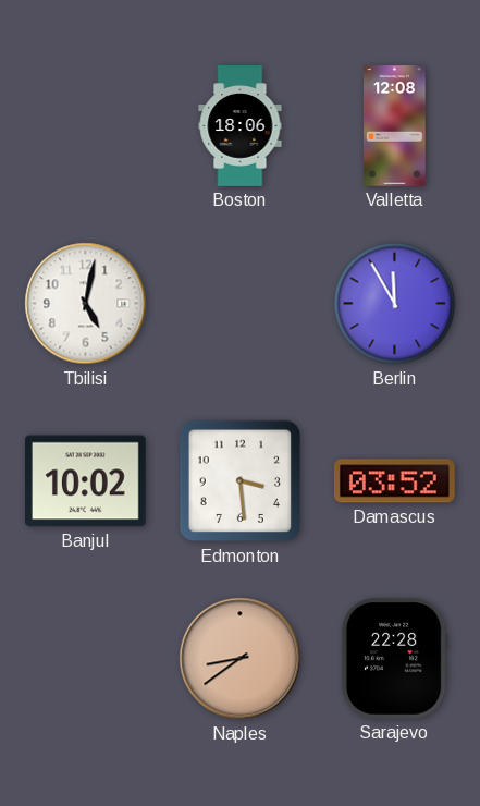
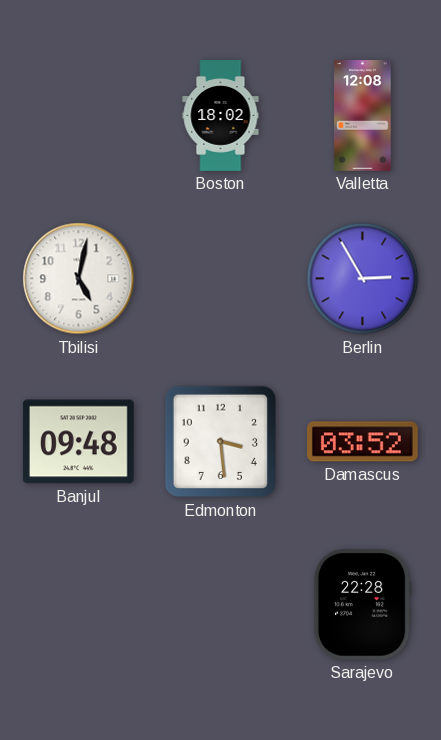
Boston: 18:06 -> 18:02 (221, 116)
Berlin: 11:55 -> 2:55 (363, 279)
Banjul: 10:02 -> 09:48 (78, 442)
Naples: 8:39 -> none (241, 659)
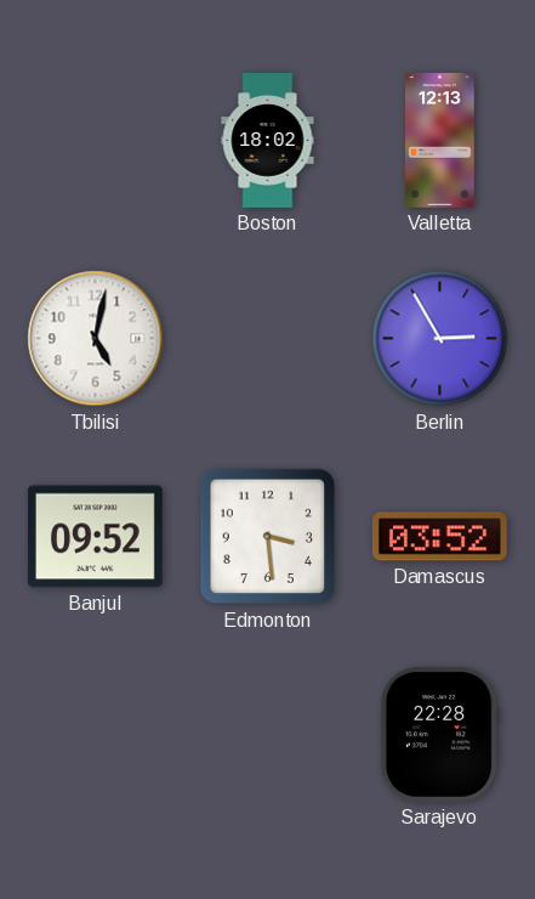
Valletta: 12:08 -> 12:13 (440, 141)
Banjul: 09:48 -> 09:52 (95, 537)
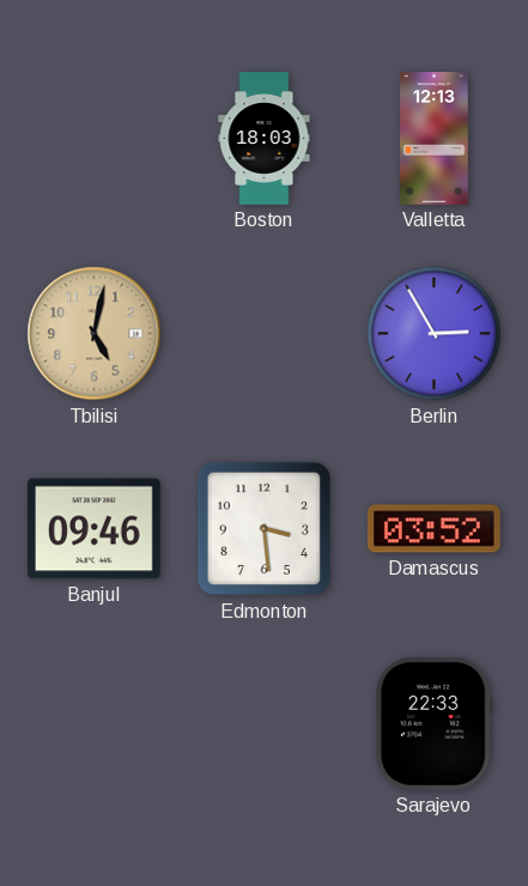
Boston: 18:02 -> 18:03 (265, 139)
Tbilisi dial: white -> champagne (95, 334)
Banjul: 09:52 -> 09:46 (93, 529)
Sarajevo: 22:28 -> 22:33 (433, 723)
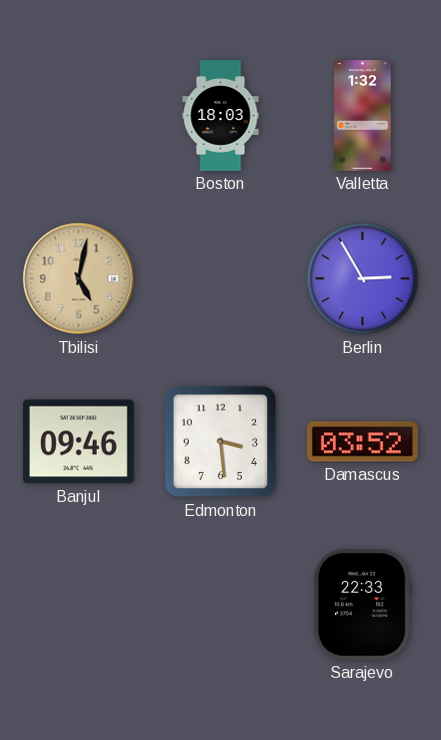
Valletta: 12:13 -> 1:32 (363, 116)
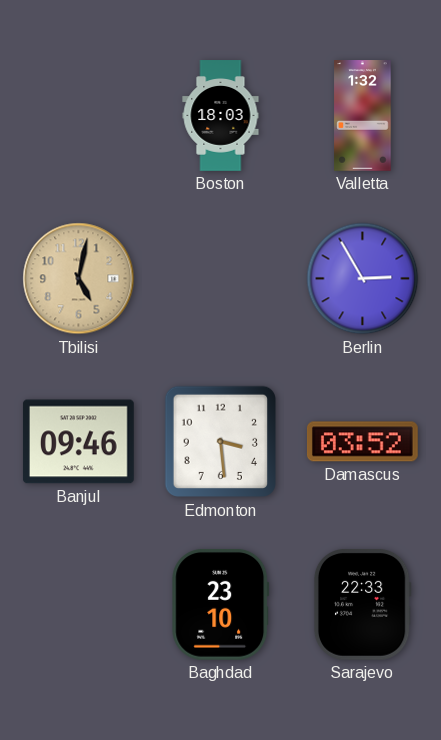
Baghdad: none -> 23:10 (221, 604)
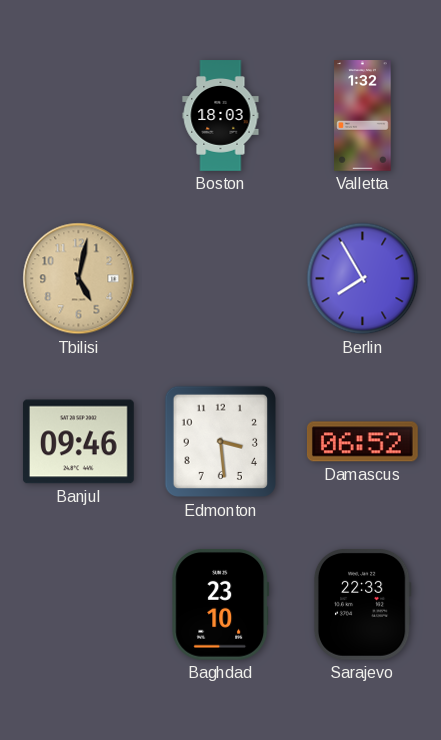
Berlin: 2:55 -> 7:55 (363, 279)
Damascus: 03:52 -> 06:52 (362, 442)
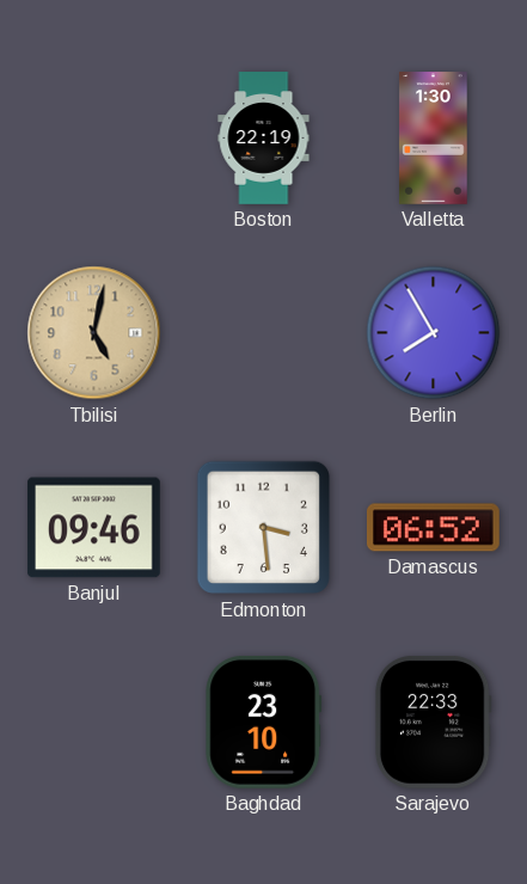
Boston: 18:03 -> 22:19 (264, 139)
Valletta: 1:32 -> 1:30 (434, 139)
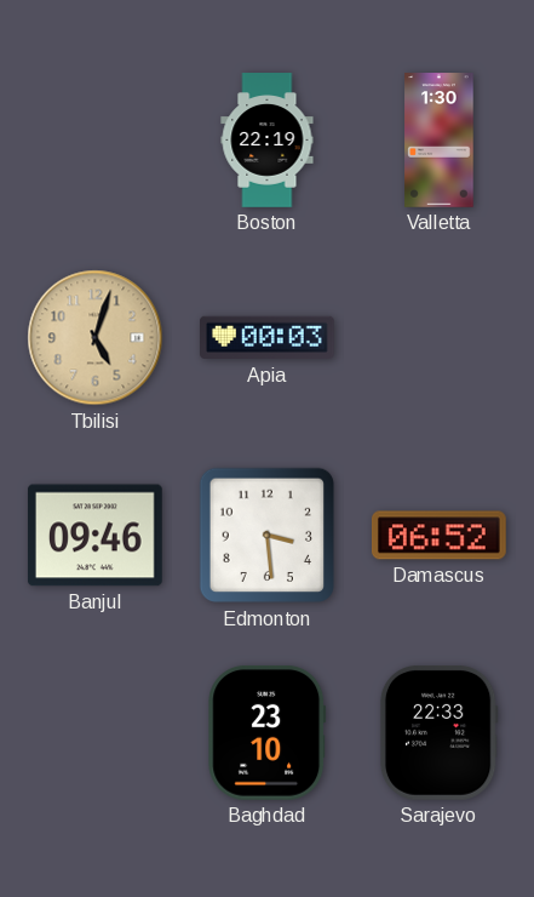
Tbilisi: 5:02 -> 5:03 (96, 338)
Apia: none -> 00:03 (268, 338)
Berlin: 7:55 -> none (434, 333)
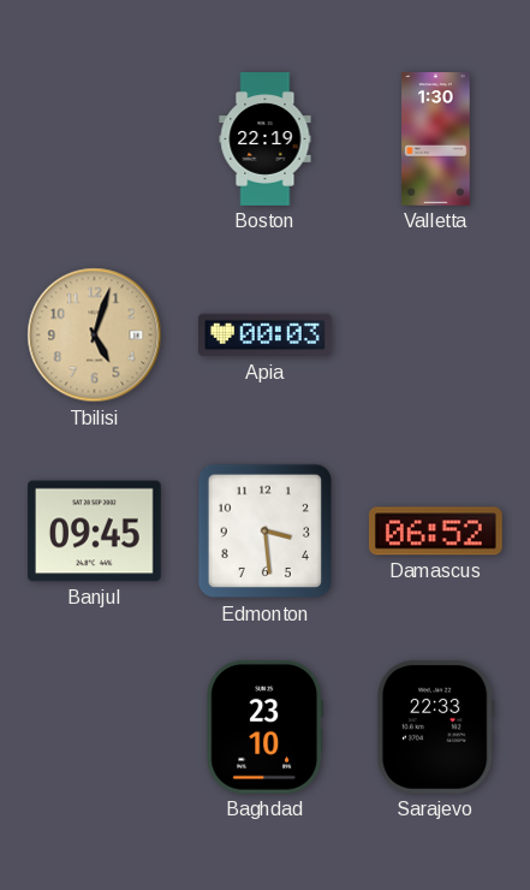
Banjul: 09:46 -> 09:45 (94, 532)
